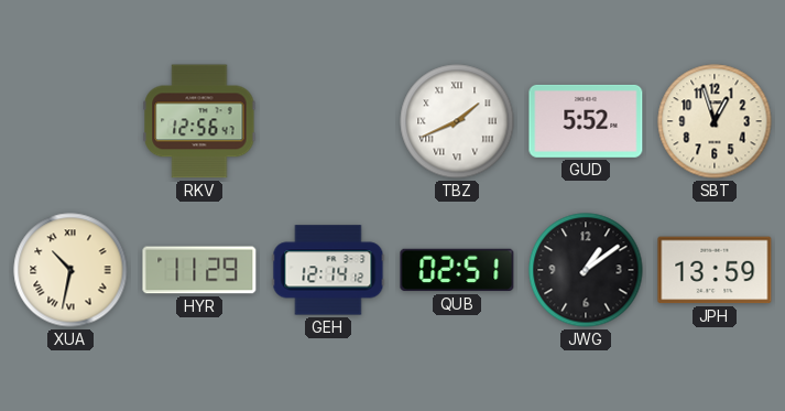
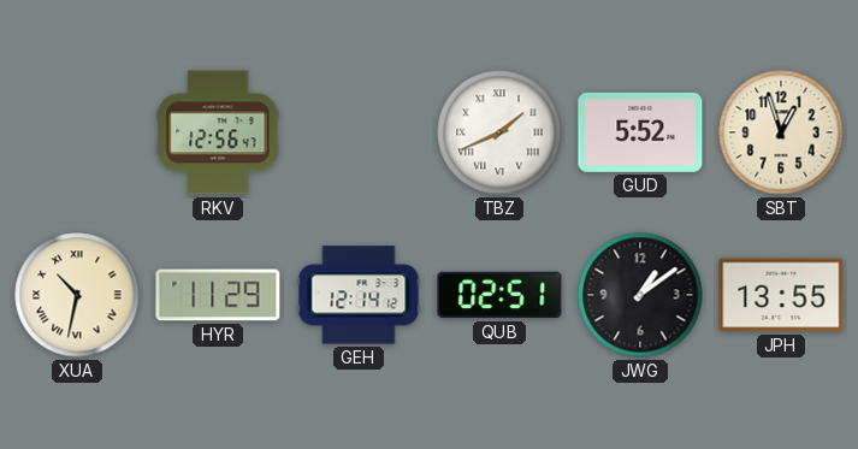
JPH: 13:59 -> 13:55 (781, 295)
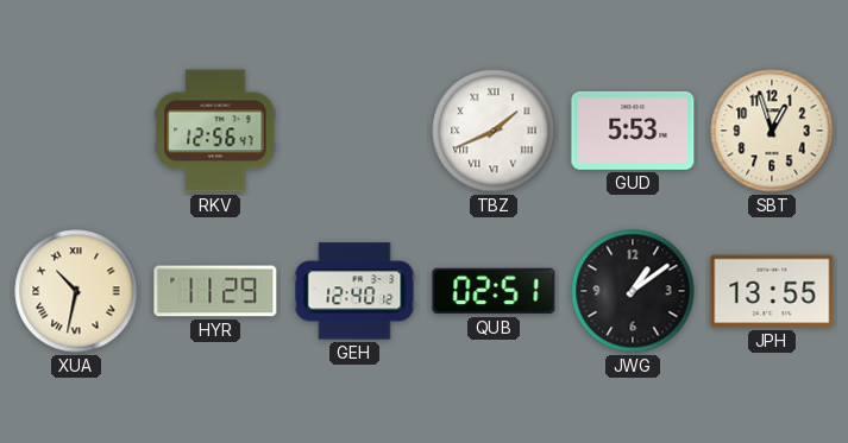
GUD: 5:52 -> 5:53 (633, 131)
GEH: 12:14 -> 12:40 (354, 291)
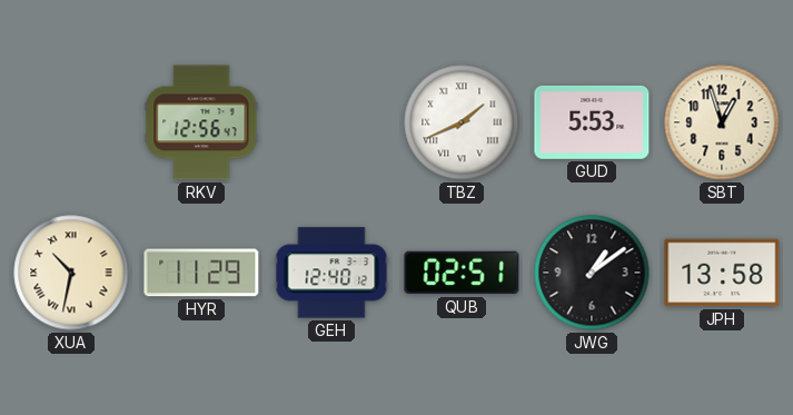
JPH: 13:55 -> 13:58 (722, 273)
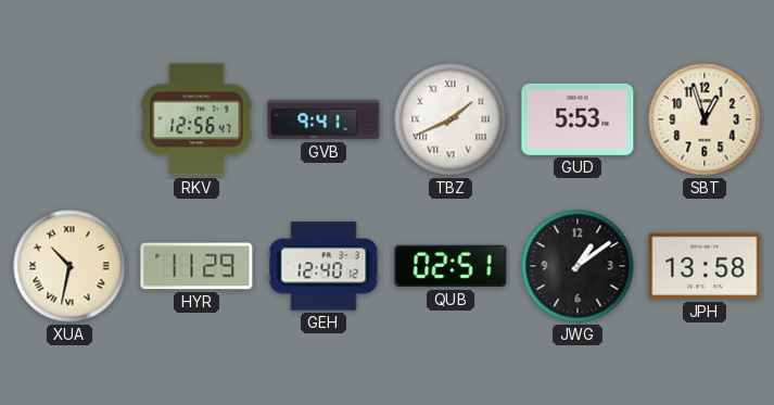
GVB: none -> 9:41 (323, 119)
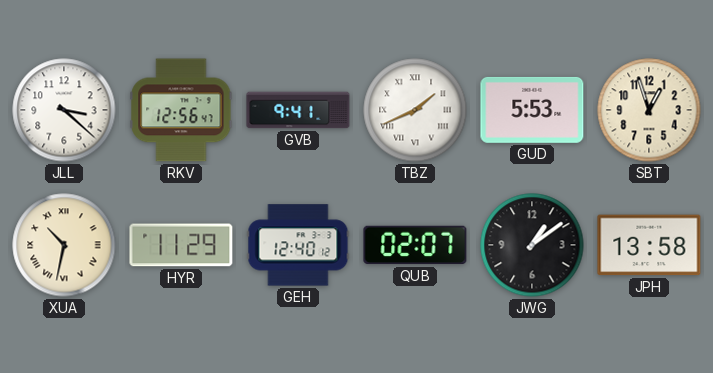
JLL: none -> 3:22 (64, 110)
QUB: 02:51 -> 02:07 (415, 245)
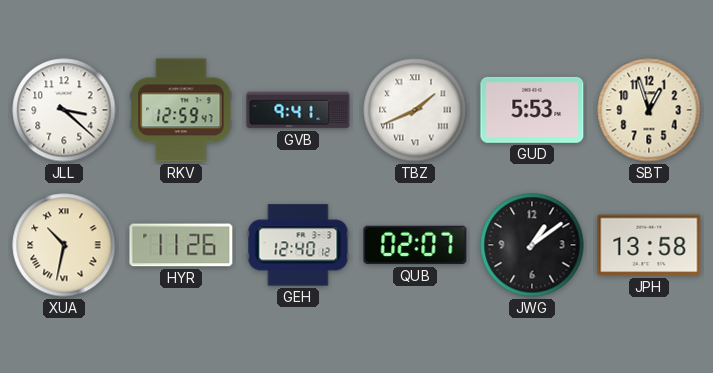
RKV: 12:56 -> 12:59 (181, 110)
HYR: 11:29 -> 11:26 (181, 245)
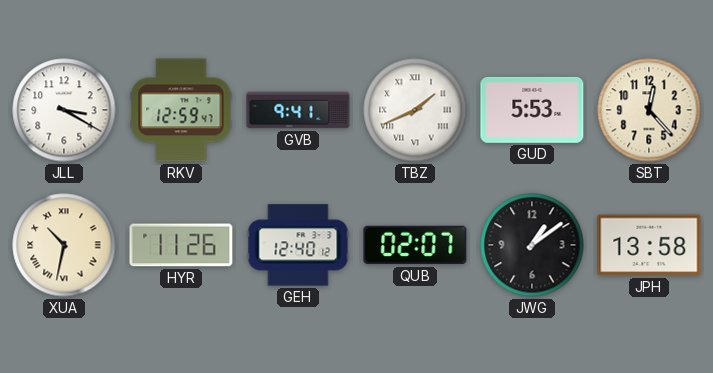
JLL: 3:22 -> 3:20 (64, 110)
SBT: 12:57 -> 12:23 (649, 110)
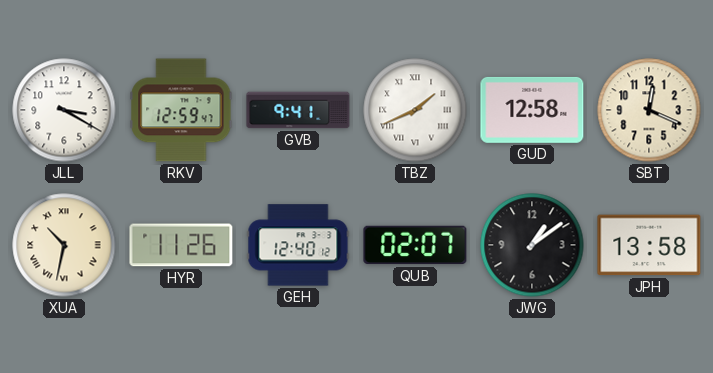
GUD: 5:53 -> 12:58 (532, 110)
SBT: 12:23 -> 12:19 (649, 110)
